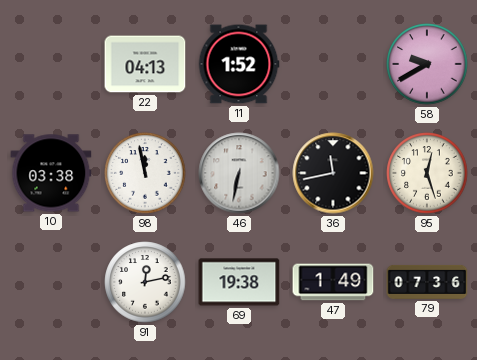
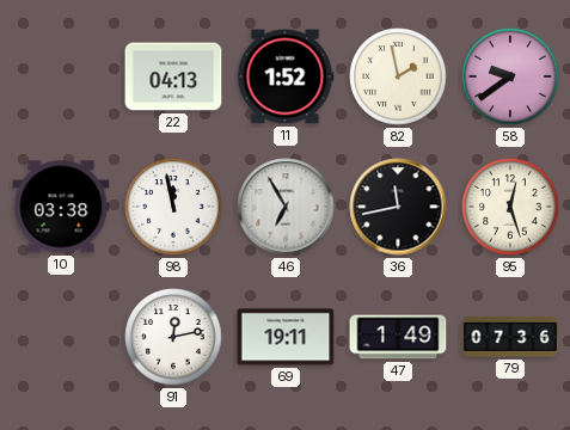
82: none -> 1:58 (398, 76)
58: 9:40 -> 9:39 (510, 76)
46: 6:32 -> 6:55 (286, 207)
69: 19:38 -> 19:11 (286, 337)
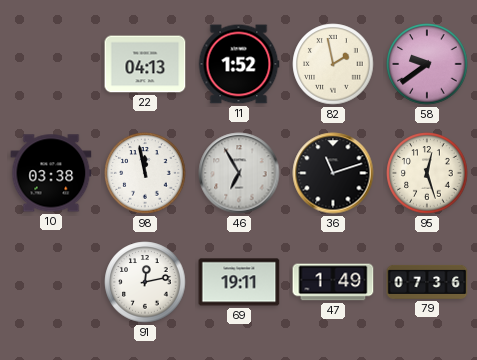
36: 11:43 -> 11:12 (333, 173)
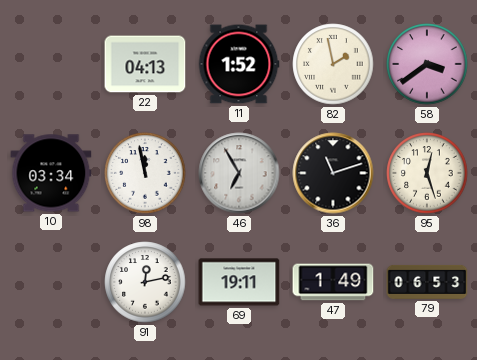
58: 9:39 -> 3:39 (427, 64)
10: 03:38 -> 03:34 (51, 173)
79: 07:36 -> 06:53 (427, 282)
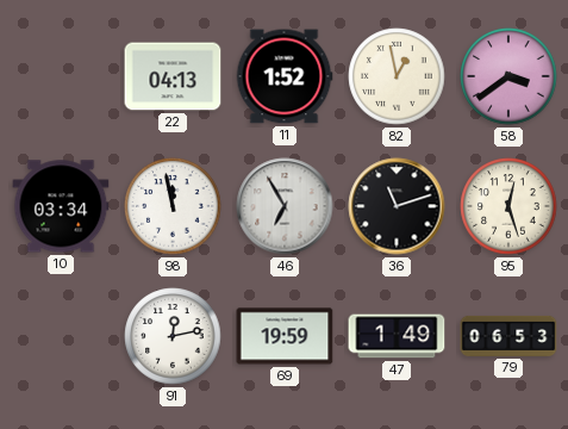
82: 1:58 -> 12:58 (397, 76)
69: 19:11 -> 19:59 (285, 336)
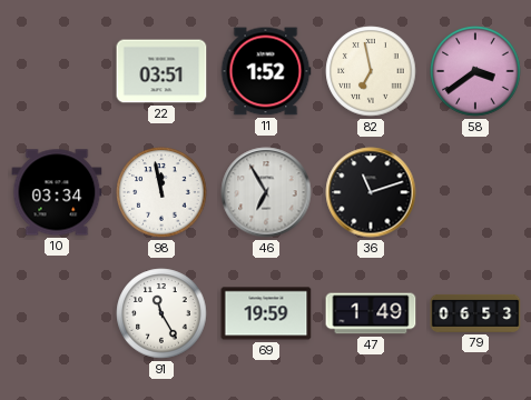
22: 04:13 -> 03:51 (161, 71)
82: 12:58 -> 6:58 (371, 71)
95: 12:27 -> none (508, 206)
91: 12:13 -> 11:25 (161, 313)
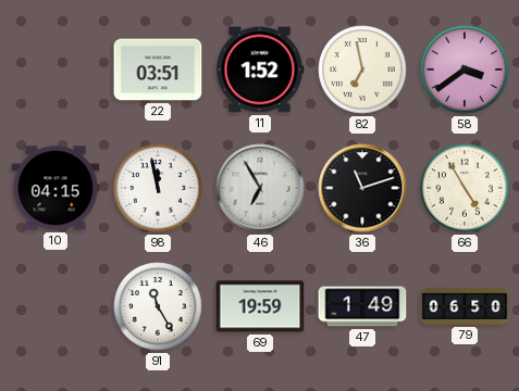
10: 03:34 -> 04:15 (55, 188)
66: none -> 4:55 (465, 188)
79: 06:53 -> 06:50 (465, 306)
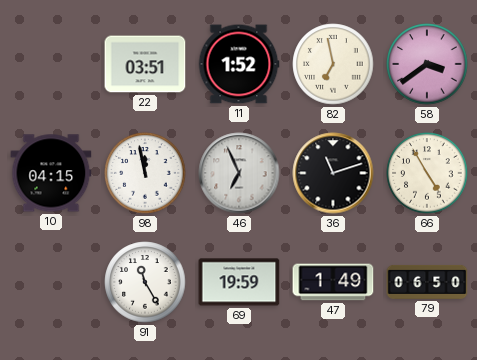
46: 6:55 -> 6:56 (239, 173)
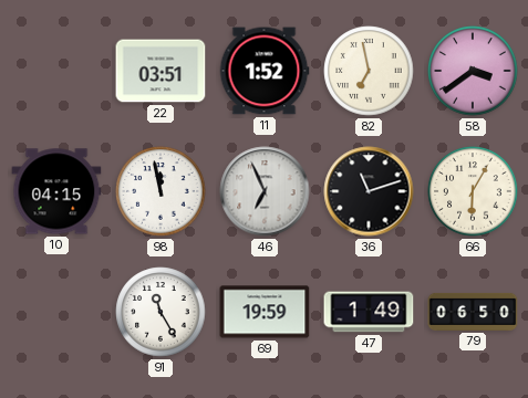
66: 4:55 -> 6:05 (473, 191)
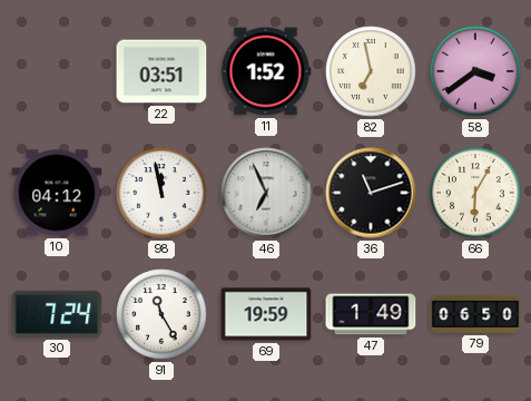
10: 04:15 -> 04:12 (57, 193)
30: none -> 7:24 (57, 314)
